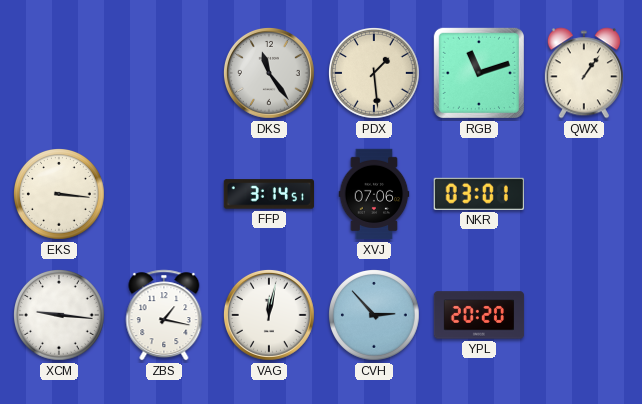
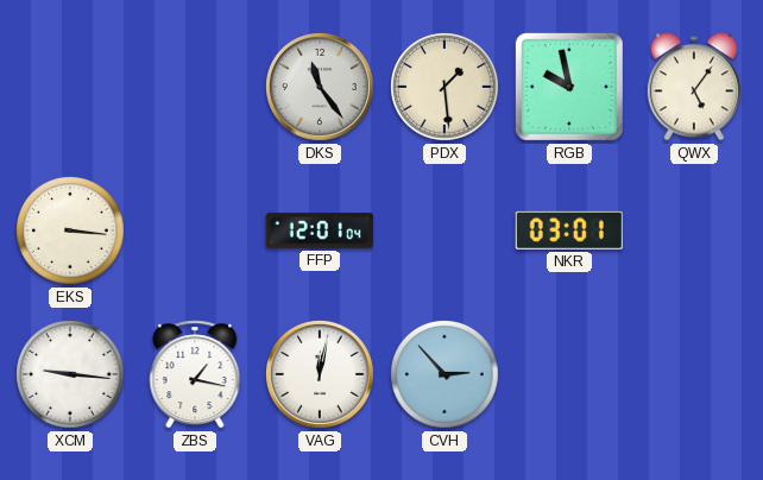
RGB: 11:12 -> 9:58 (569, 87)
QWX: 1:06 -> 5:06 (694, 87)
FFP: 3:14 -> 12:01 (319, 230)
XVJ: 07:06 -> none (374, 194)
YPL: 20:20 -> none (479, 315)
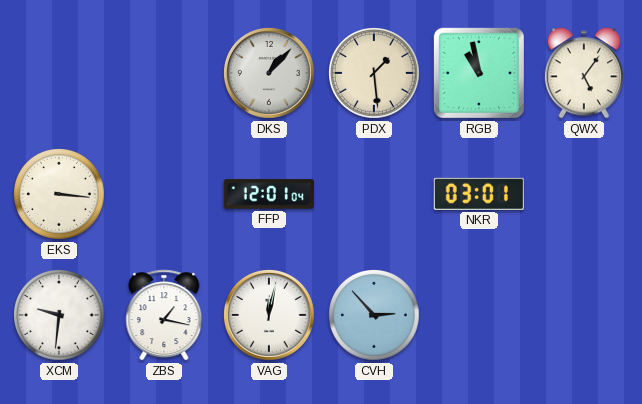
DKS: 11:24 -> 1:07 (269, 73)
RGB: 9:58 -> 10:58 (479, 73)
XCM: 9:16 -> 9:31 (60, 316)
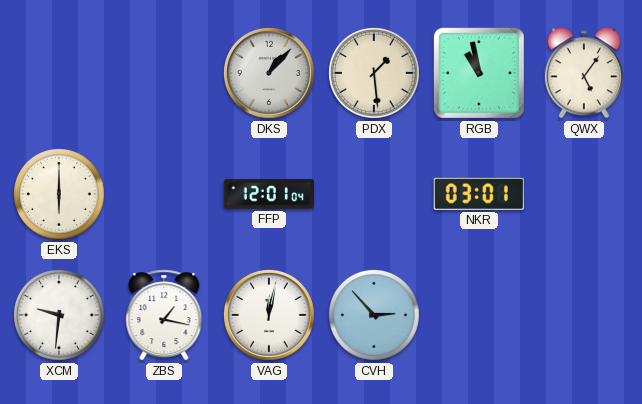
EKS: 3:16 -> 6:00 (60, 195)
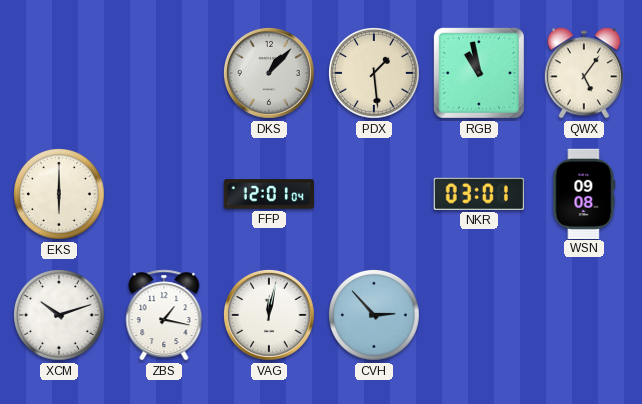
WSN: none -> 09:08 (584, 193)
XCM: 9:31 -> 10:12 (60, 316)
